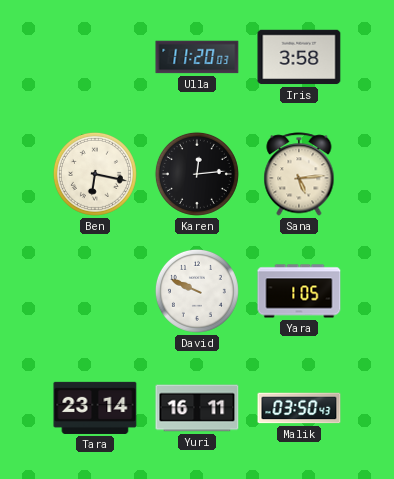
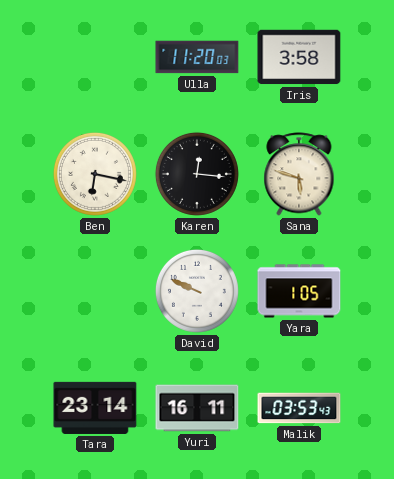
Karen: 12:14 -> 12:16 (197, 174)
Sana: 5:14 -> 5:48 (299, 174)
Malik: 03:50 -> 03:53 (299, 408)
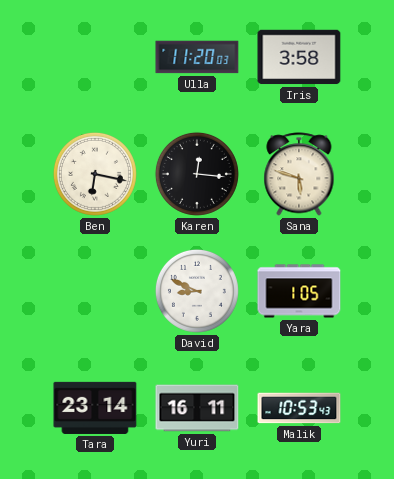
David: 9:49 -> 8:49 (197, 291)
Malik: 03:53 -> 10:53 (299, 408)
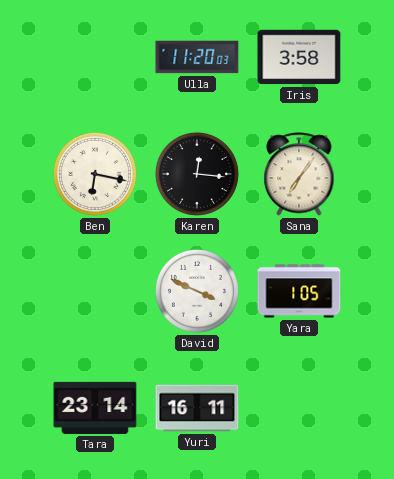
Sana: 5:48 -> 7:06 (299, 174)
David: 8:49 -> 3:49 (197, 291)
Malik: 10:53 -> none (299, 408)
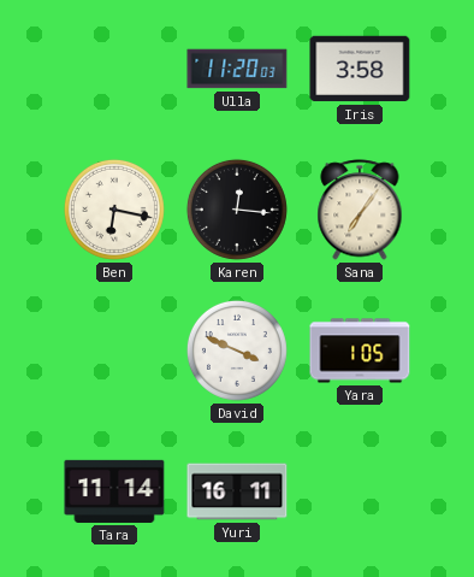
Tara: 23:14 -> 11:14 (114, 491)
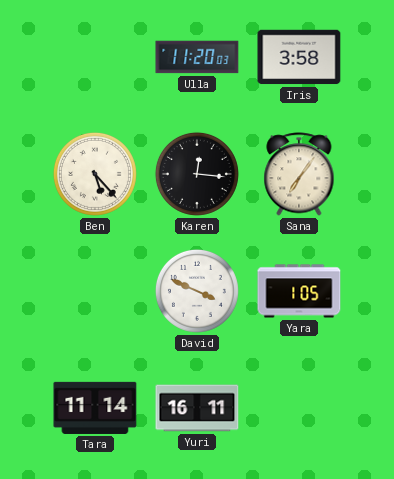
Ben: 6:17 -> 5:23 (95, 174)
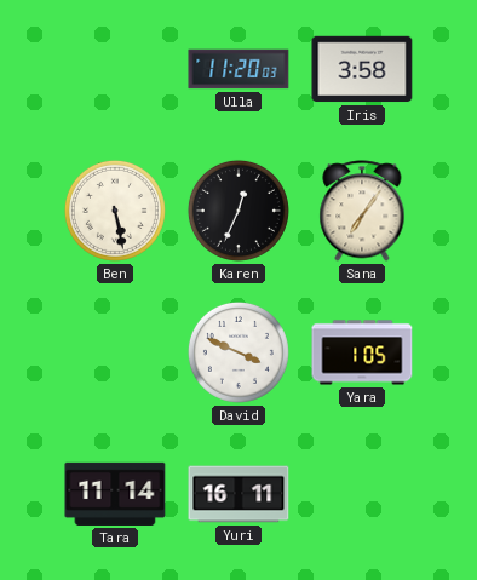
Ben: 5:23 -> 5:28 (115, 211)
Karen: 12:16 -> 12:34 (238, 211)
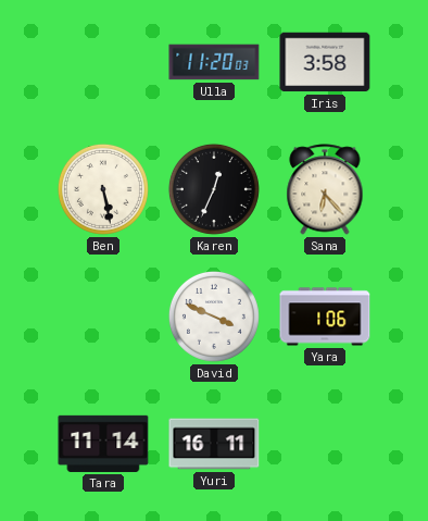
Sana: 7:06 -> 6:23 (325, 189)
Yara: 1:05 -> 1:06 (325, 317)
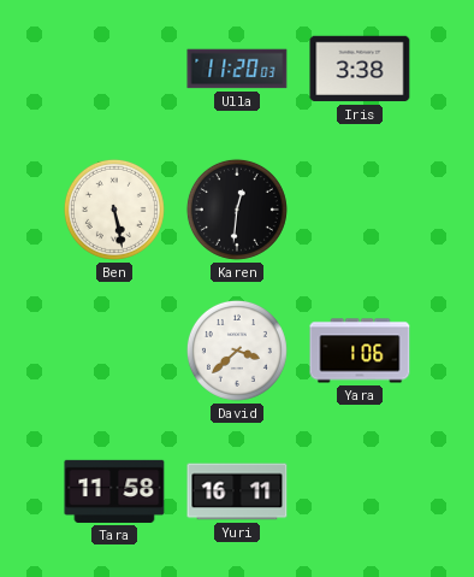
Iris: 3:58 -> 3:38 (360, 69)
Karen: 12:34 -> 12:31 (237, 210)
Sana: 6:23 -> none (325, 189)
David: 3:49 -> 3:38 (237, 351)
Tara: 11:14 -> 11:58 (114, 491)
